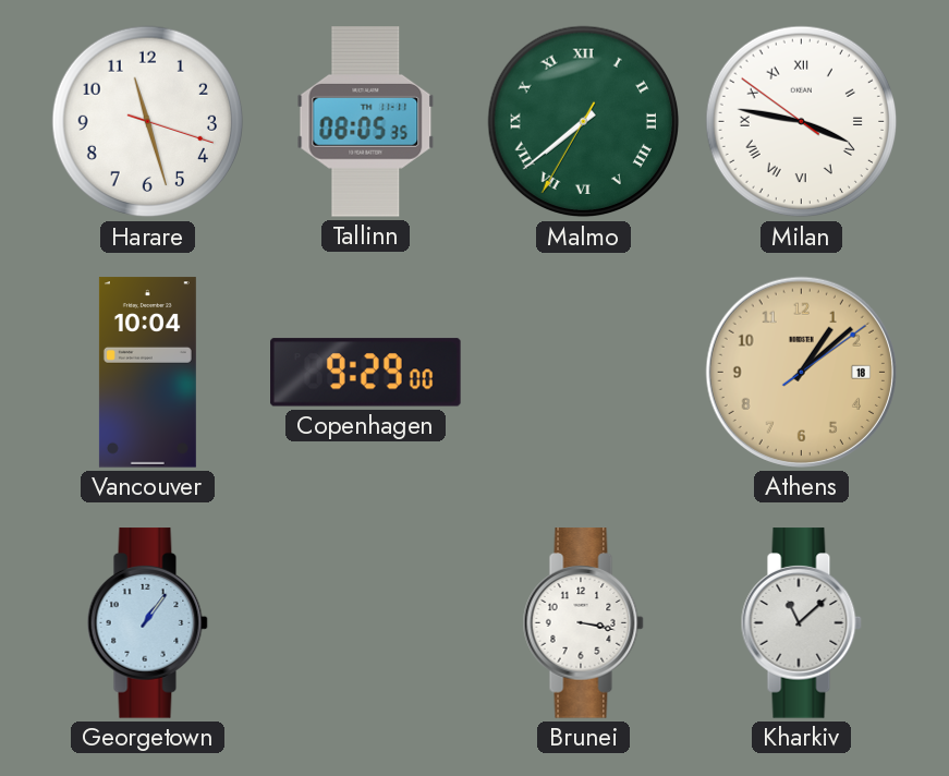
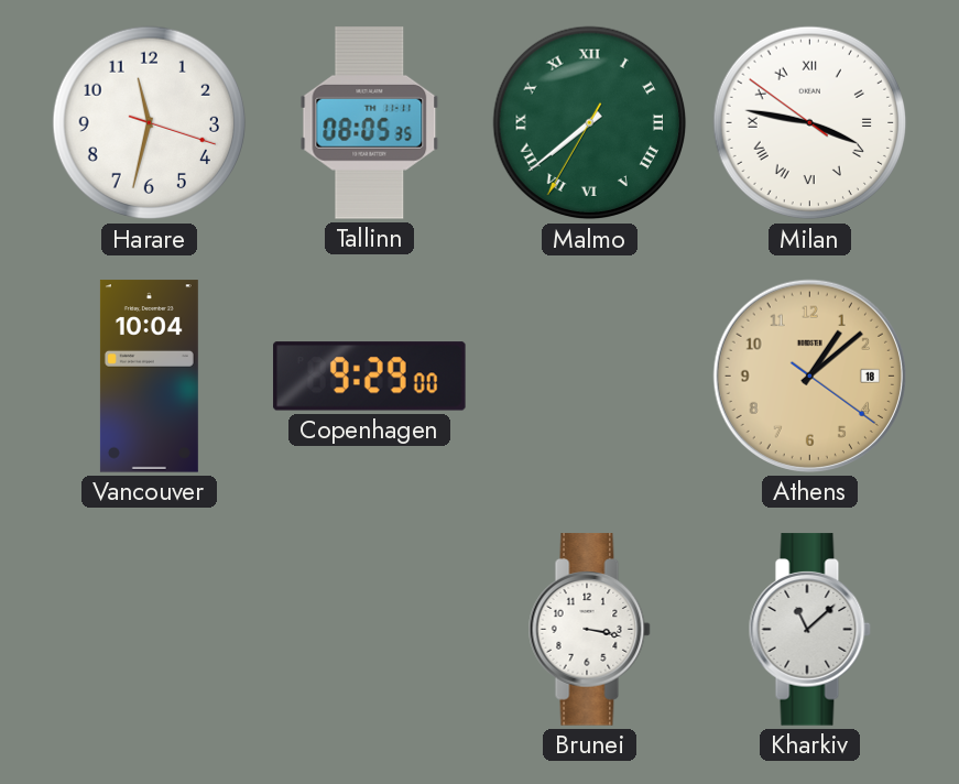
Harare: 11:27 -> 11:32 (150, 123)
Athens: 1:08:09 -> 1:08:21 (809, 375)
Georgetown: 1:06 -> none (147, 623)
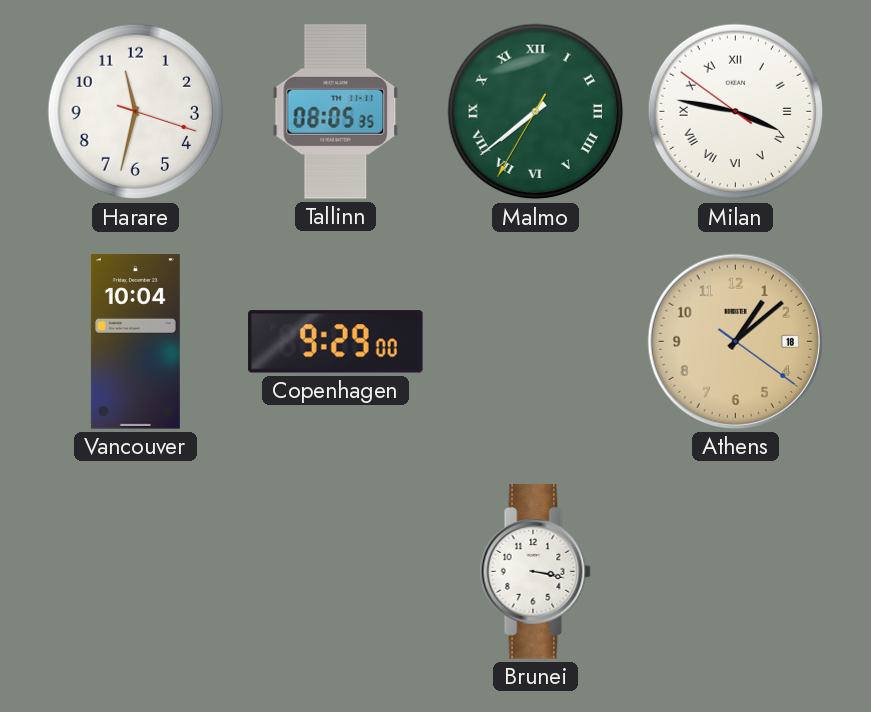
Kharkiv: 11:08 -> none (809, 630)
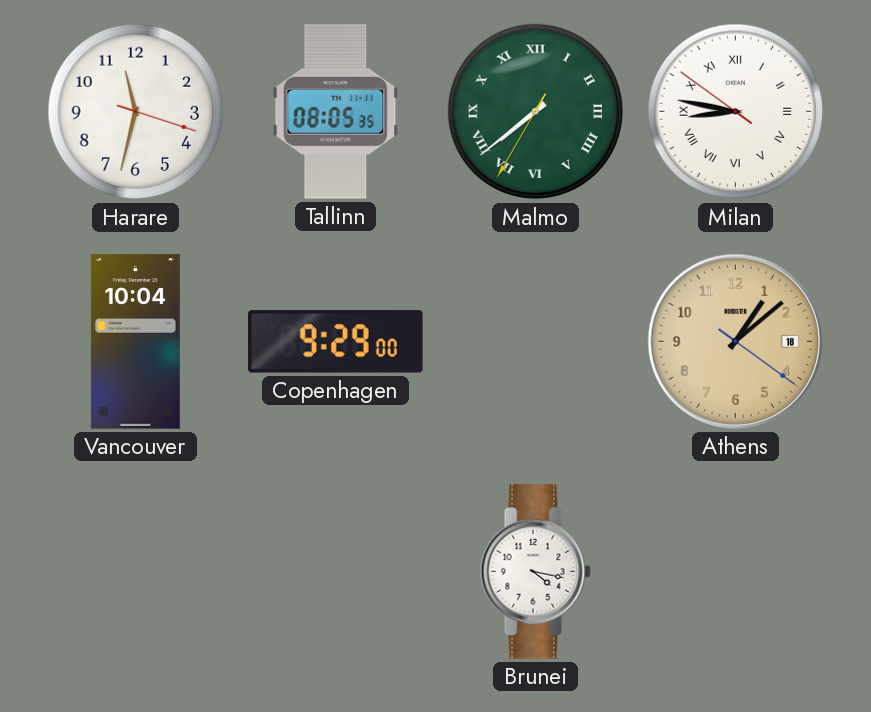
Milan: 3:46 -> 8:46 (736, 112)
Brunei: 3:17 -> 4:17 (535, 572)
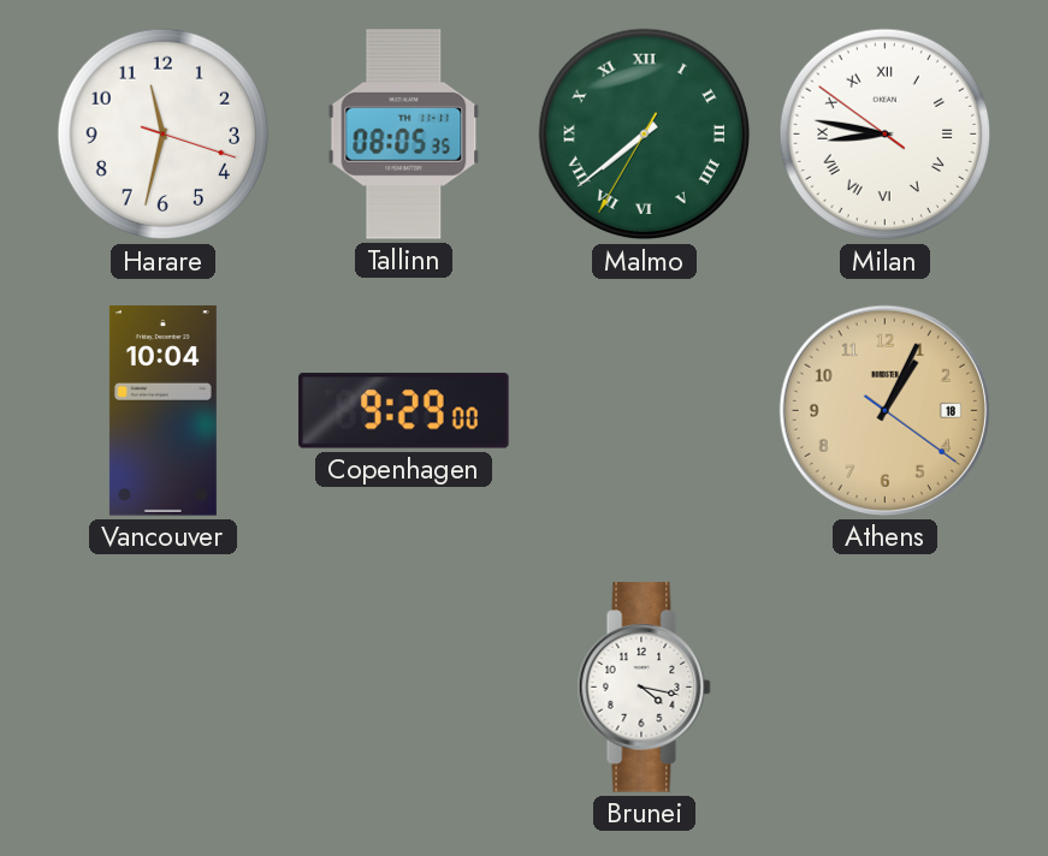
Athens: 1:08 -> 1:04 (884, 410)
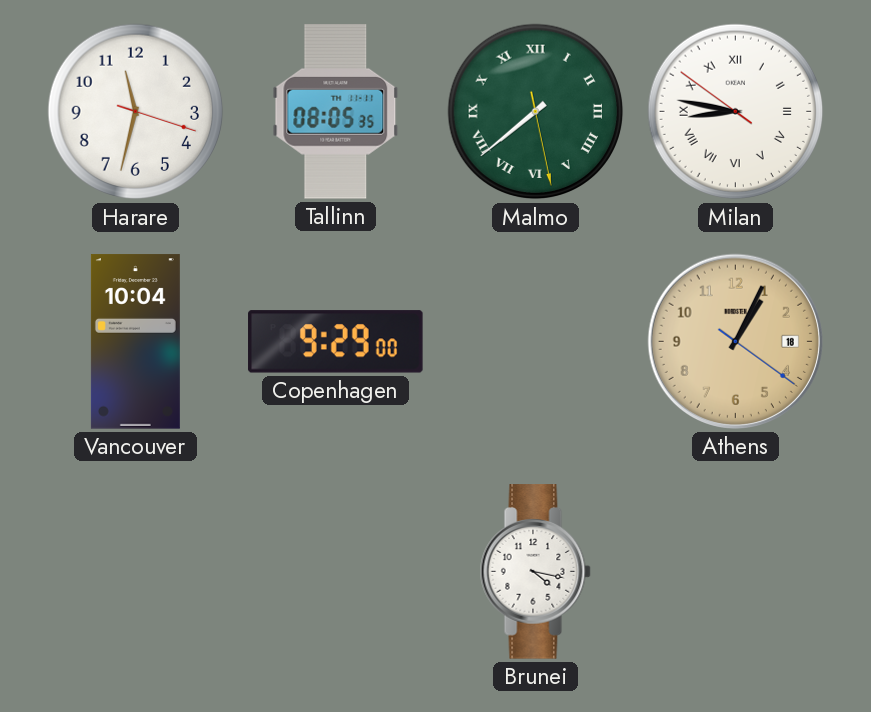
Malmo: 7:38:35 -> 7:38:28 (536, 112)
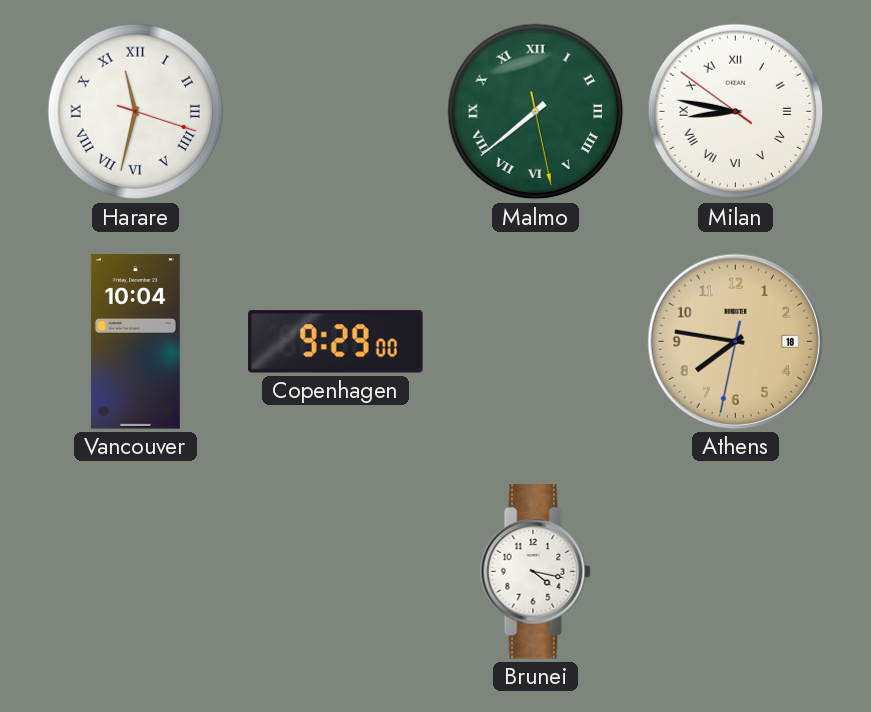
Harare numerals: Arabic -> Roman (136, 112)
Tallinn: 08:05 -> none (336, 112)
Athens: 1:04 -> 7:46 (735, 341)
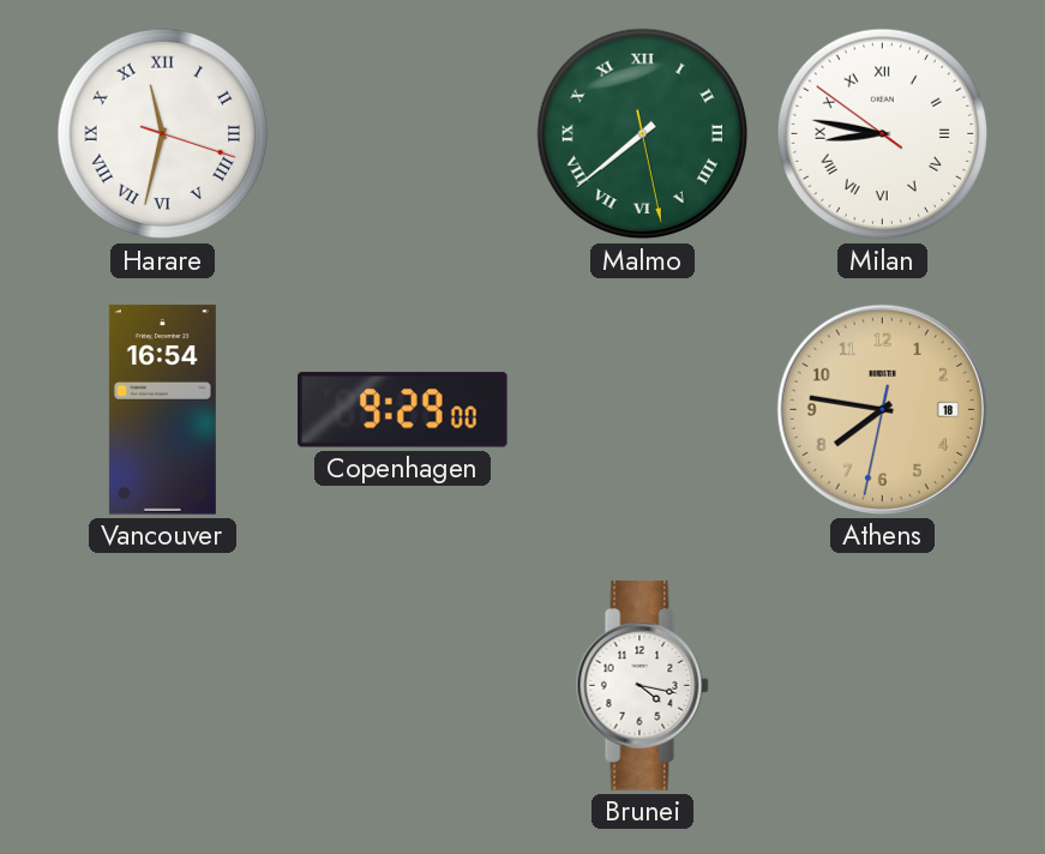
Vancouver: 10:04 -> 16:54 (162, 410)
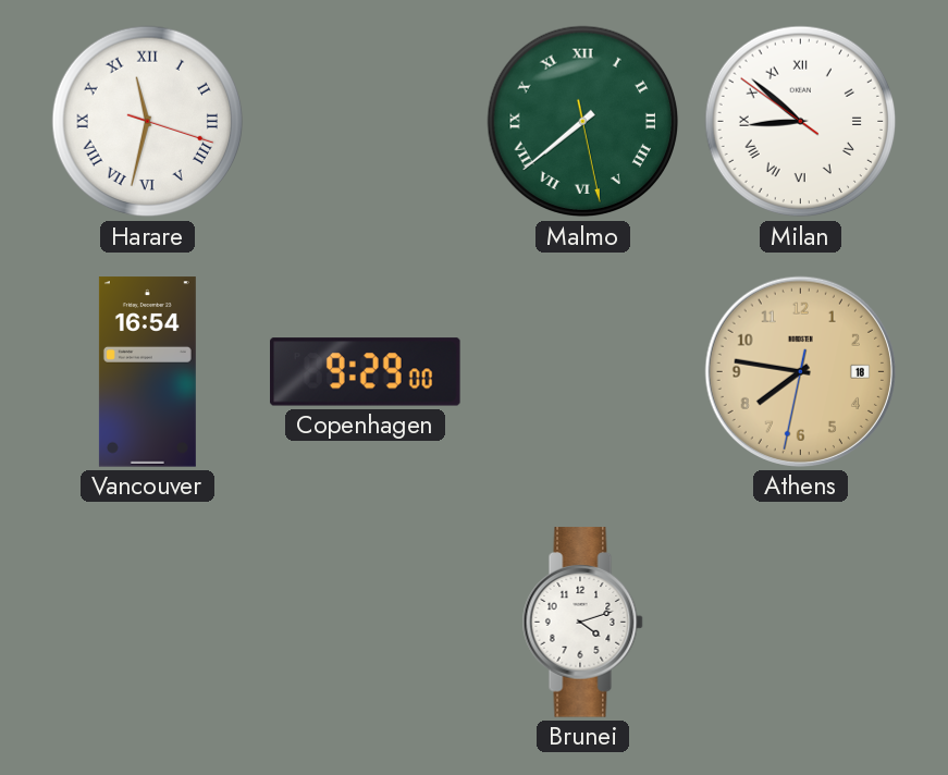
Milan: 8:46 -> 8:51 (801, 122)
Brunei: 4:17 -> 4:12 (582, 623)
